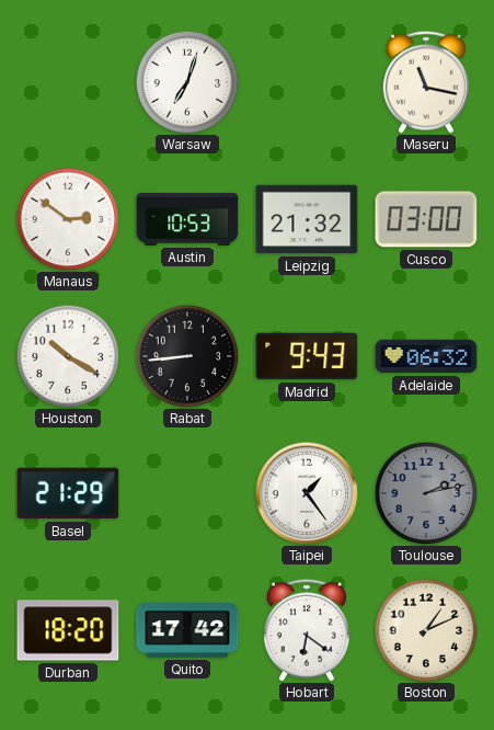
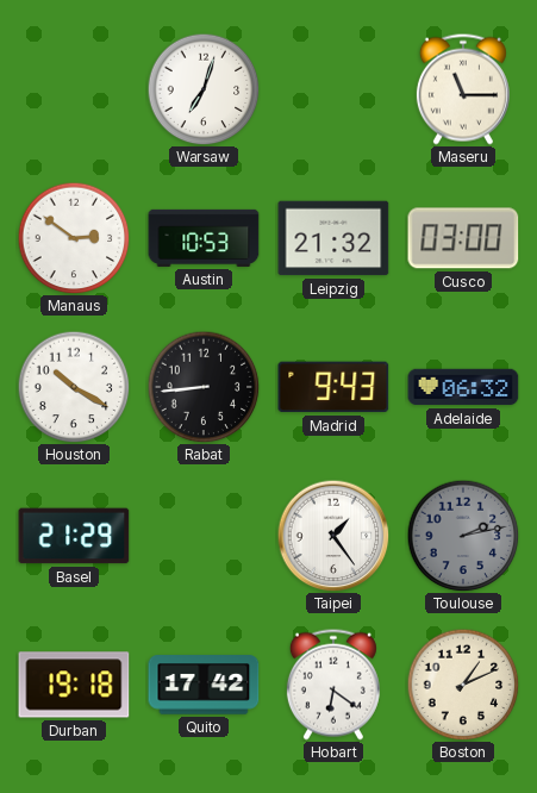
Maseru: 11:17 -> 11:15 (463, 89)
Durban: 18:20 -> 19:18 (74, 685)
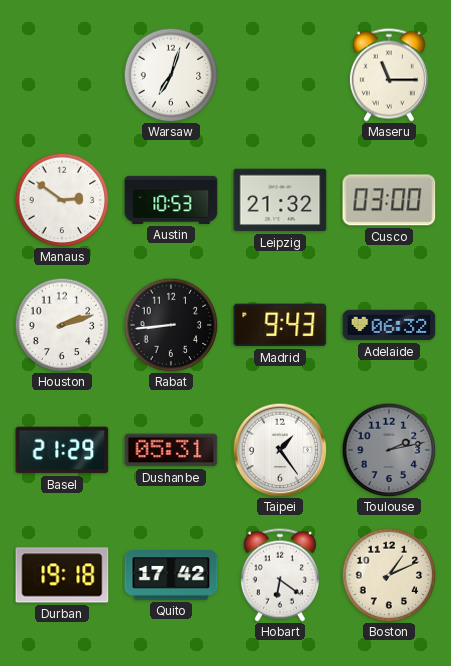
Houston: 10:20 -> 2:12 (62, 325)
Dushanbe: none -> 05:31 (171, 450)
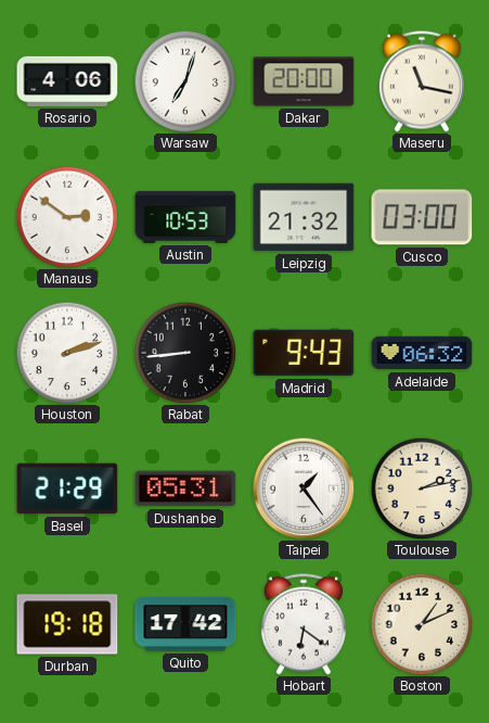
Rosario: none -> 4:06 (67, 81)
Dakar: none -> 20:00 (304, 81)
Maseru: 11:15 -> 11:17 (422, 81)
Toulouse dial: grey -> cream (422, 489)
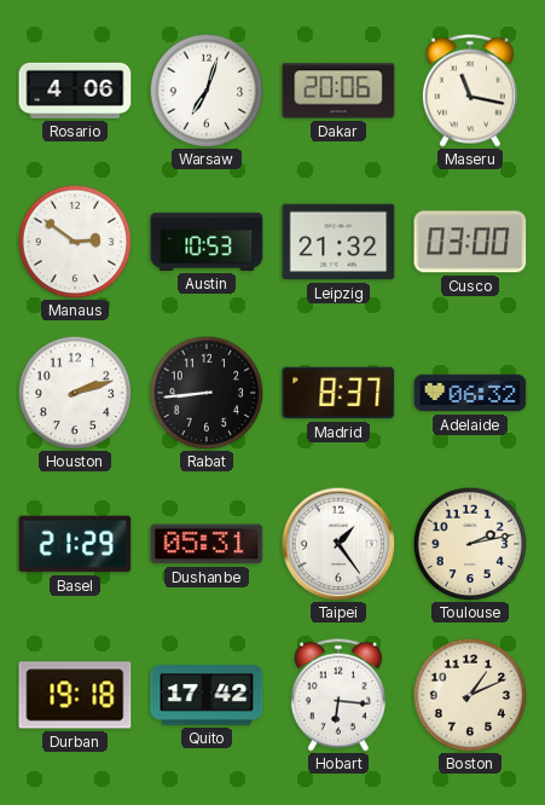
Dakar: 20:00 -> 20:06 (338, 91)
Madrid: 9:43 -> 8:37 (338, 393)
Hobart: 6:21 -> 6:16 (338, 695)
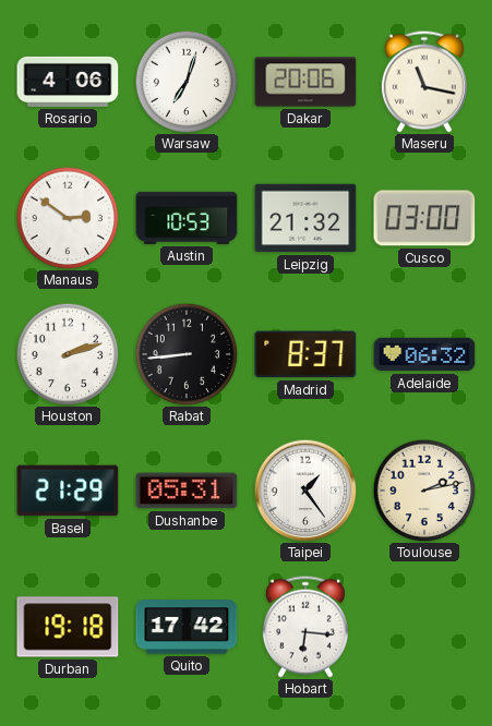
Boston: 1:11 -> none (470, 695)
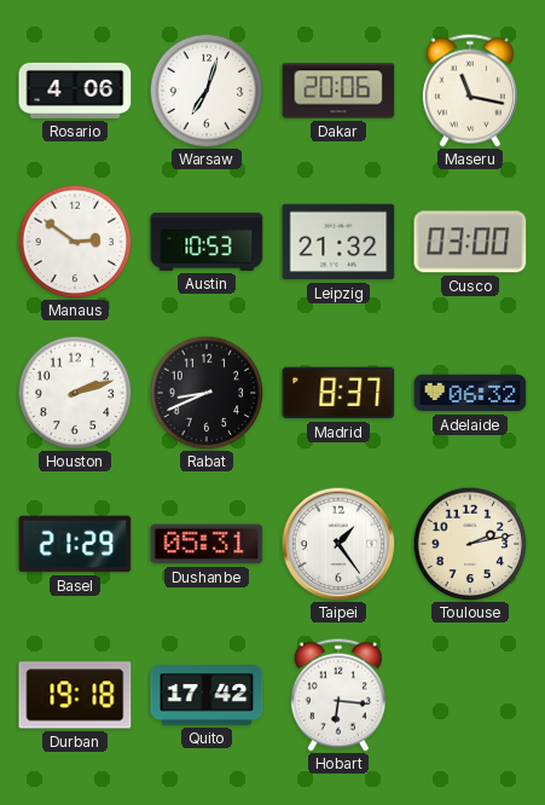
Rabat: 8:44 -> 8:41 (207, 393)
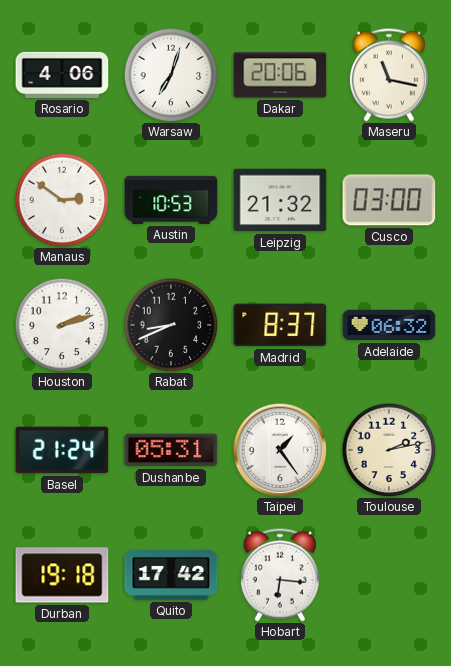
Basel: 21:29 -> 21:24 (62, 450)
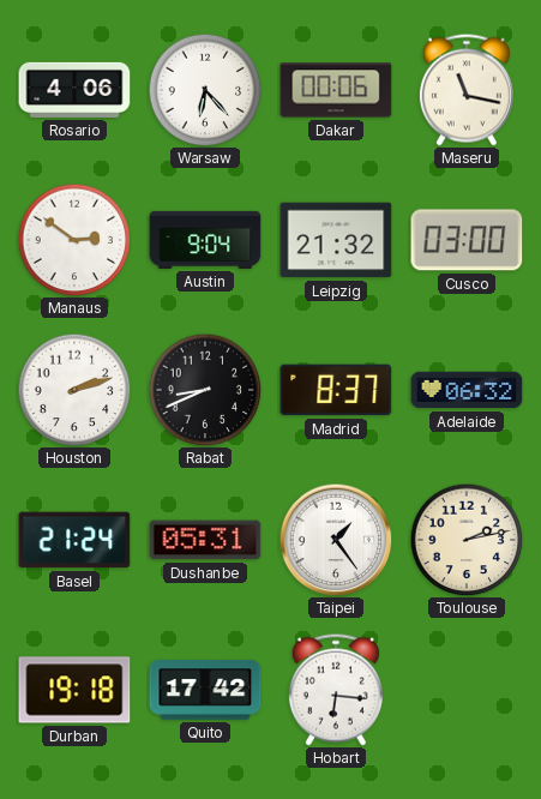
Warsaw: 7:03 -> 6:23 (205, 90)
Dakar: 20:06 -> 00:06 (336, 90)
Austin: 10:53 -> 9:04 (205, 240)
